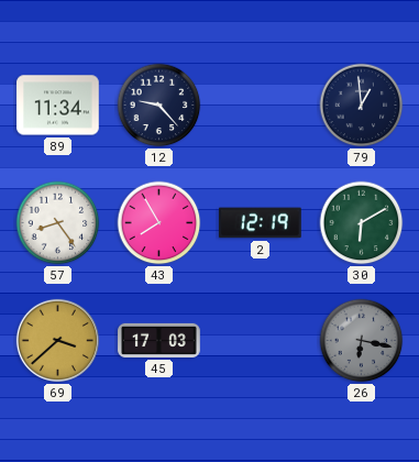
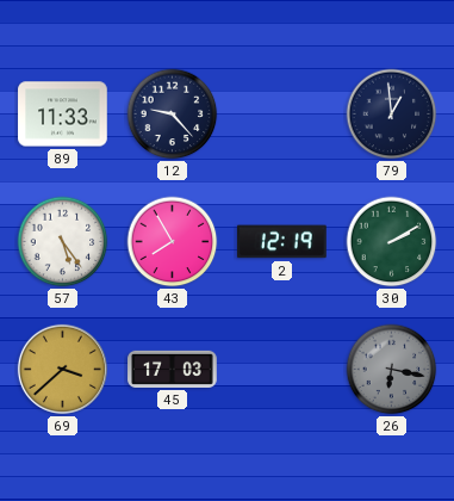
89: 11:34 -> 11:33 (63, 115)
57: 8:24 -> 5:24 (63, 242)
30: 6:10 -> 2:10 (392, 242)
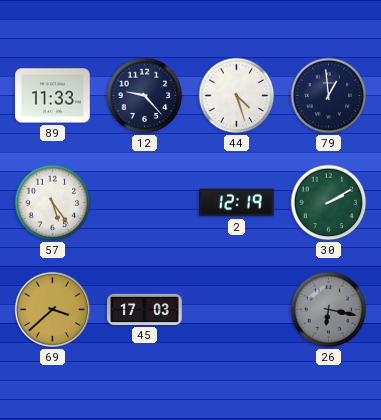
44: none -> 4:27 (237, 96)
43: 7:55 -> none (173, 242)
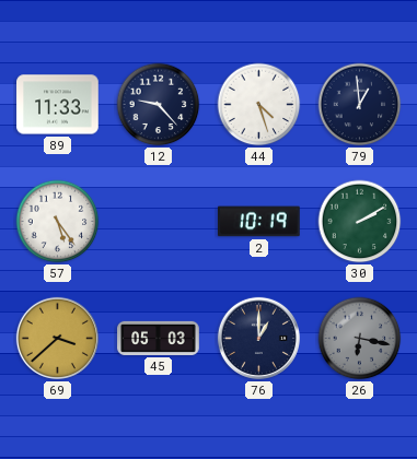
2: 12:19 -> 10:19 (259, 222)
45: 17:03 -> 05:03 (159, 338)
76: none -> 1:00 (258, 338)
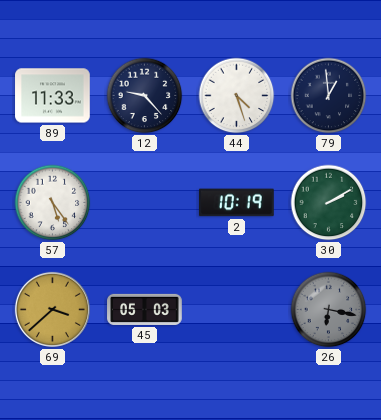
76: 1:00 -> none (258, 338)
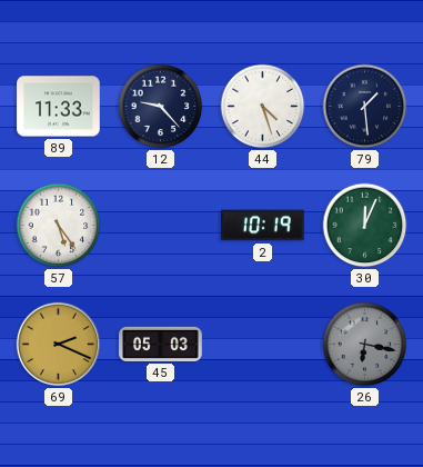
79: 12:59 -> 1:29 (365, 107)
30: 2:10 -> 12:04 (365, 226)
69: 3:38 -> 2:19 (58, 344)
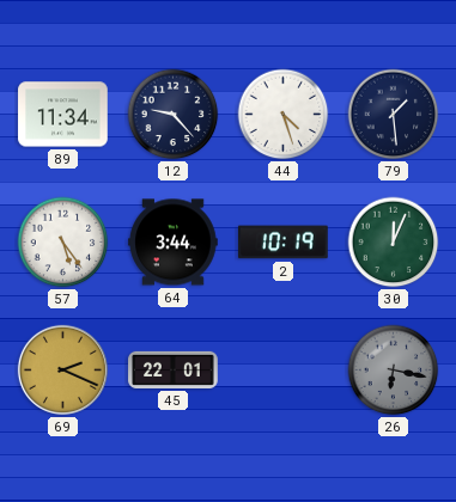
89: 11:33 -> 11:34 (63, 115)
64: none -> 3:44 (174, 243)
45: 05:03 -> 22:01 (174, 369)
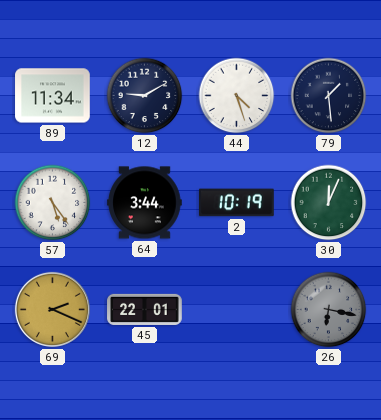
12: 9:23 -> 9:10 (145, 96)
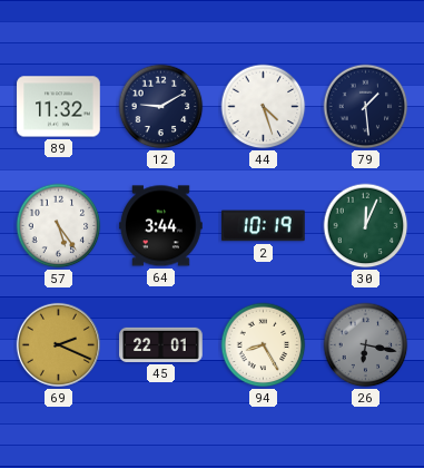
89: 11:34 -> 11:32 (59, 107)
94: none -> 8:25 (264, 345)
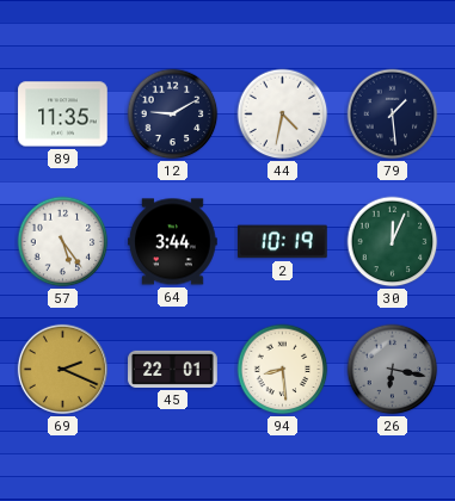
89: 11:32 -> 11:35 (63, 115)
44: 4:27 -> 4:32 (283, 115)
94: 8:25 -> 8:29 (283, 370)
